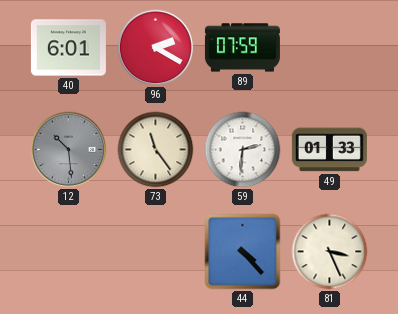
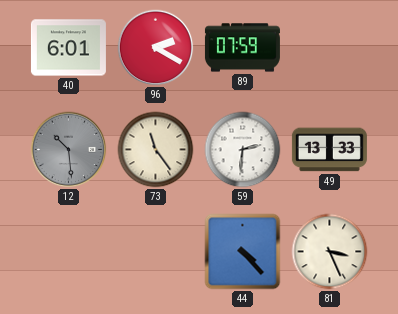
49: 01:33 -> 13:33 (329, 150)
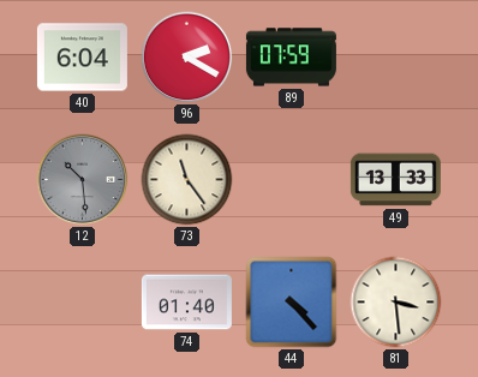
40: 6:01 -> 6:04 (82, 58)
59: 2:31 -> none (243, 150)
74: none -> 01:40 (186, 303)
81: 3:26 -> 3:29 (396, 303)
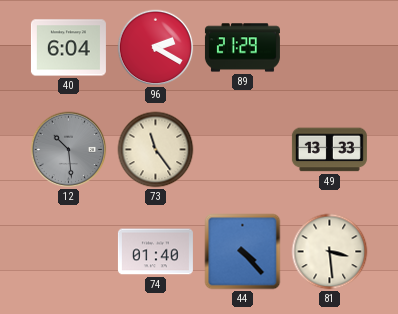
89: 07:59 -> 21:29 (242, 48)
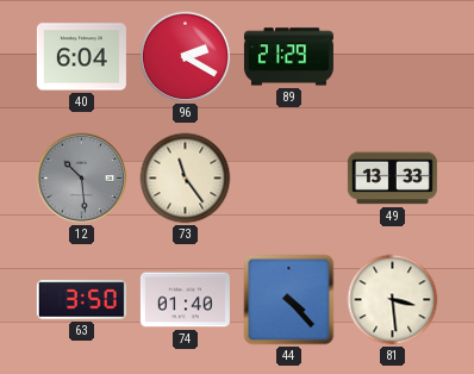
63: none -> 3:50 (81, 300)
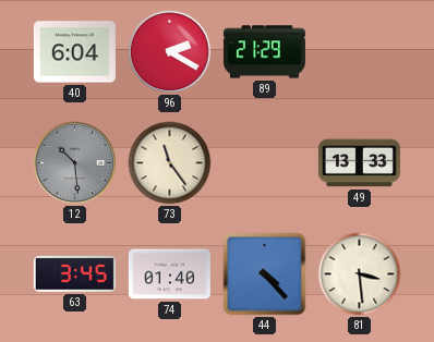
63: 3:50 -> 3:45 (74, 274)
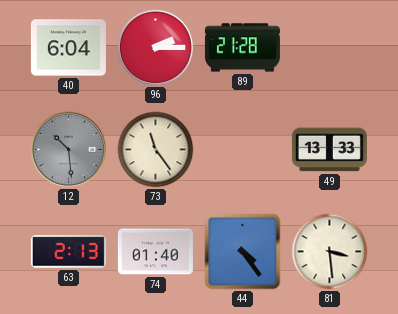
96: 2:20 -> 2:15 (156, 48)
89: 21:29 -> 21:28 (242, 48)
63: 3:45 -> 2:13 (68, 252)
44: 4:23 -> 4:24 (243, 252)
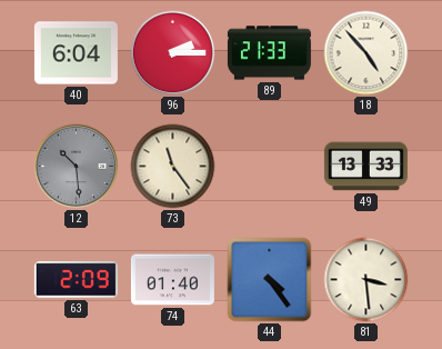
89: 21:28 -> 21:33 (269, 53)
18: none -> 4:53 (366, 53)
63: 2:13 -> 2:09 (76, 280)
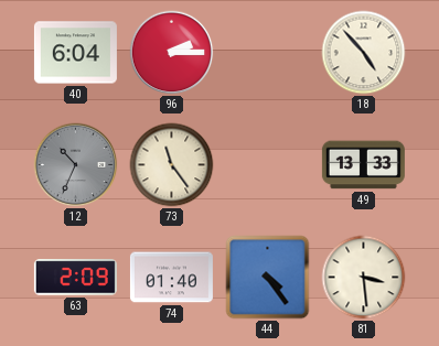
89: 21:33 -> none (269, 53)
12: 10:29 -> 10:34 (76, 165)
